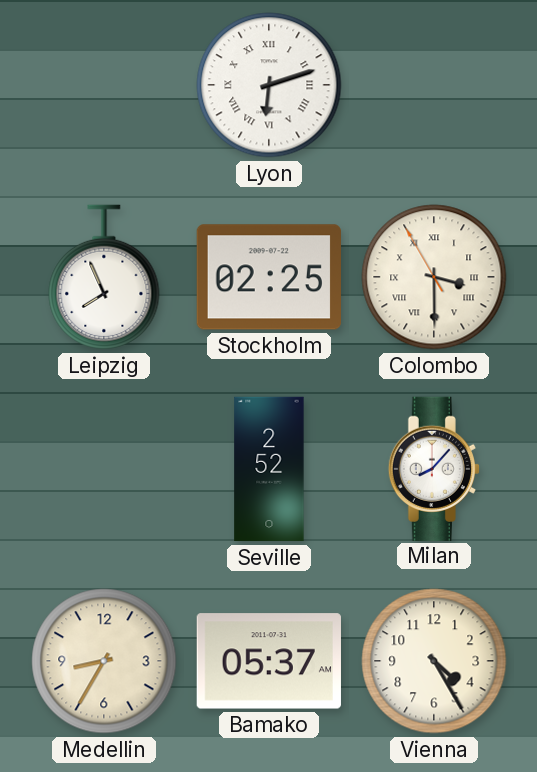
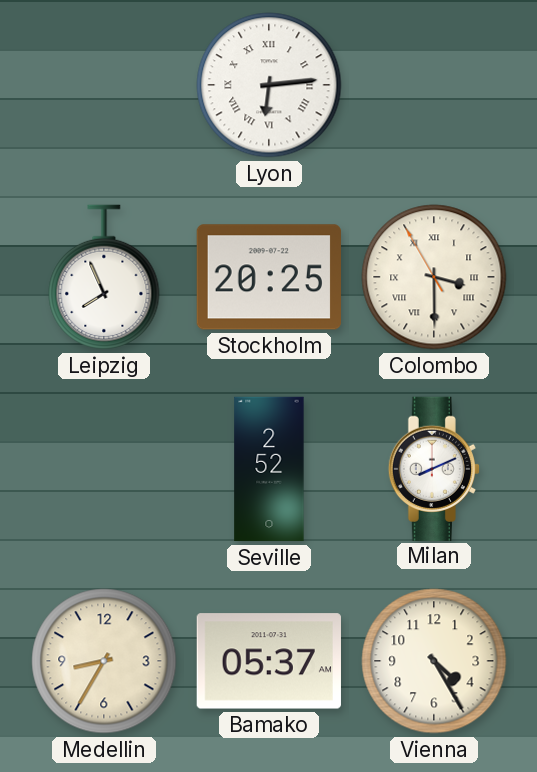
Lyon: 6:12 -> 6:14 (269, 85)
Stockholm: 02:25 -> 20:25 (269, 277)
Milan: 8:07 -> 8:11 (434, 468)
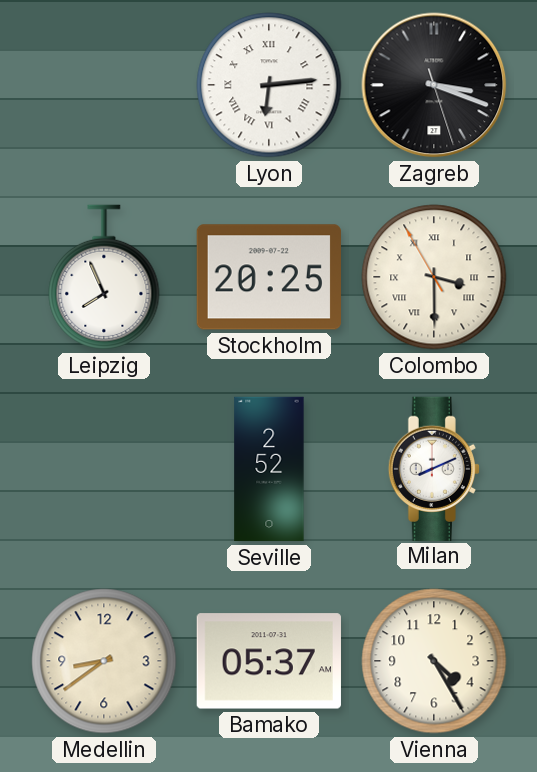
Zagreb: none -> 3:18 (434, 85)
Medellin: 8:35 -> 8:39 (104, 661)
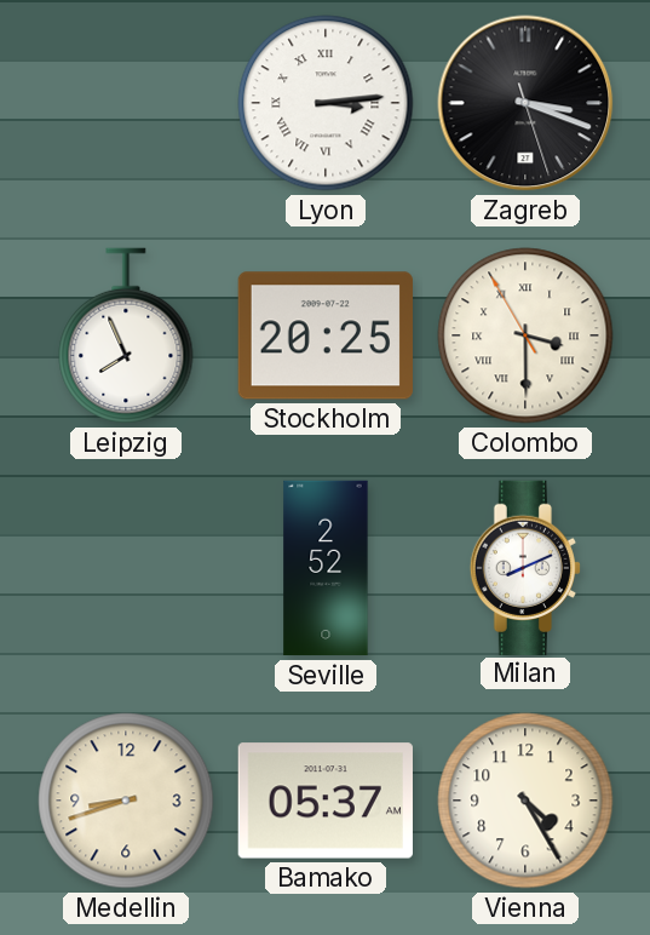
Lyon: 6:14 -> 3:14 (326, 103)
Medellin: 8:39 -> 8:42 (126, 801)
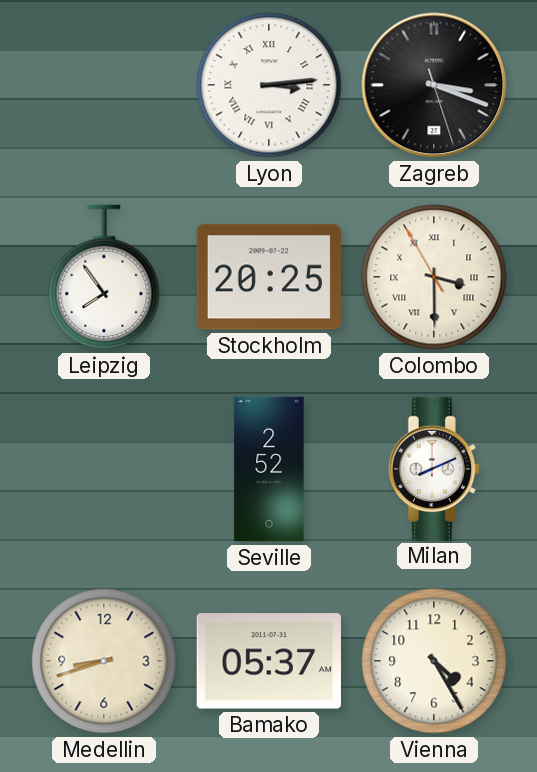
Leipzig: 7:56 -> 7:54 (104, 277)
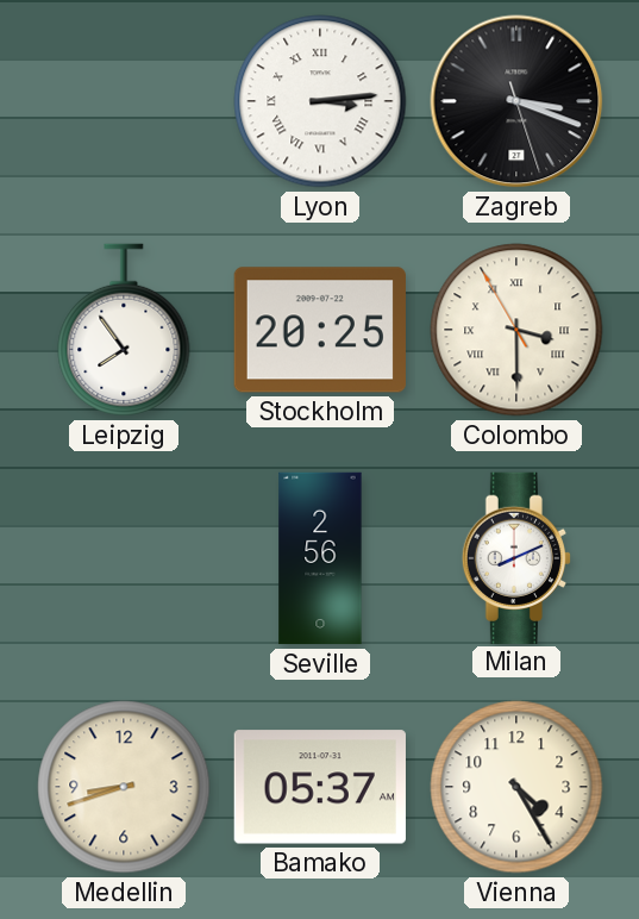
Seville: 2:52 -> 2:56 (320, 558)
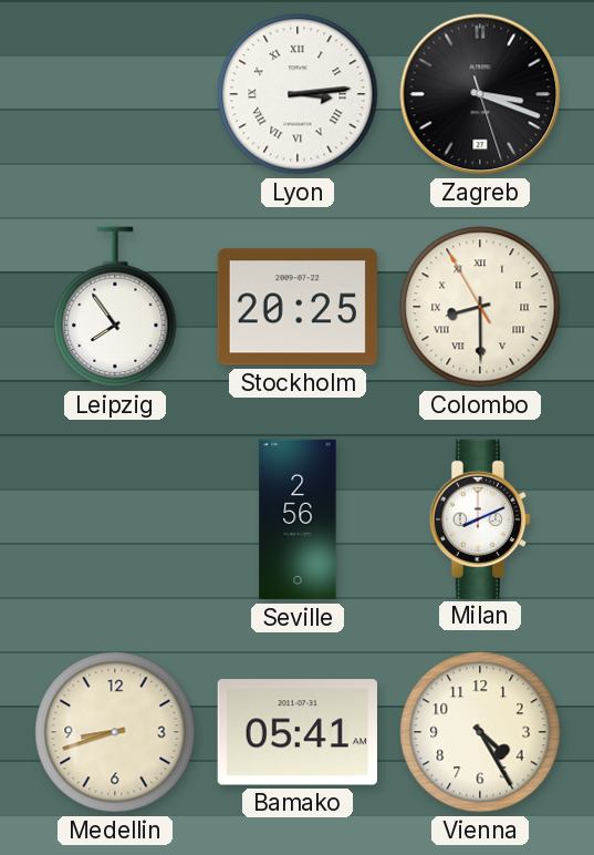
Colombo: 3:29 -> 8:29 (480, 307)
Bamako: 05:37 -> 05:41 (298, 732)
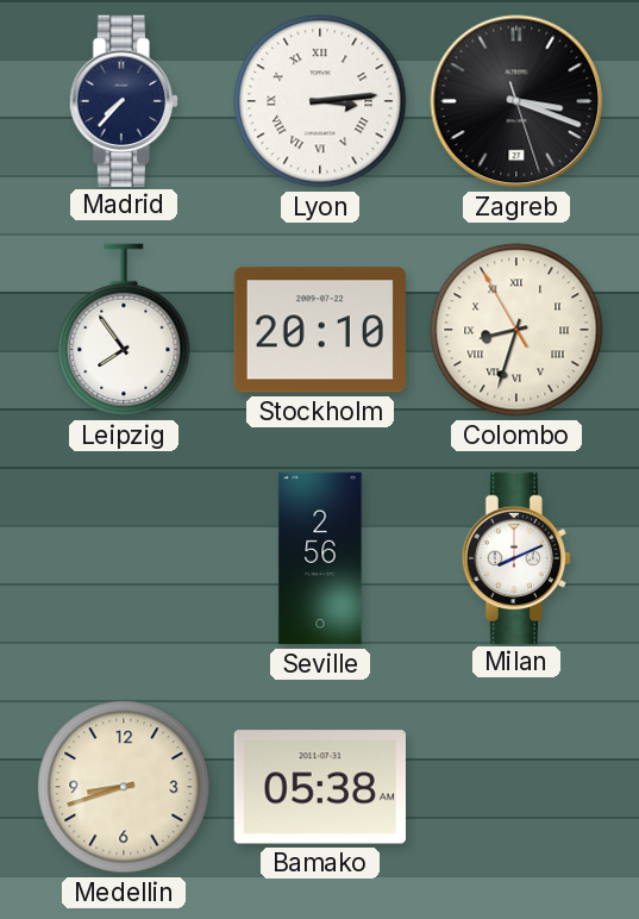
Madrid: none -> 7:37 (124, 100)
Stockholm: 20:25 -> 20:10 (320, 330)
Colombo: 8:29 -> 8:32 (516, 330)
Bamako: 05:41 -> 05:38 (320, 787)
Vienna: 4:25 -> none (480, 732)
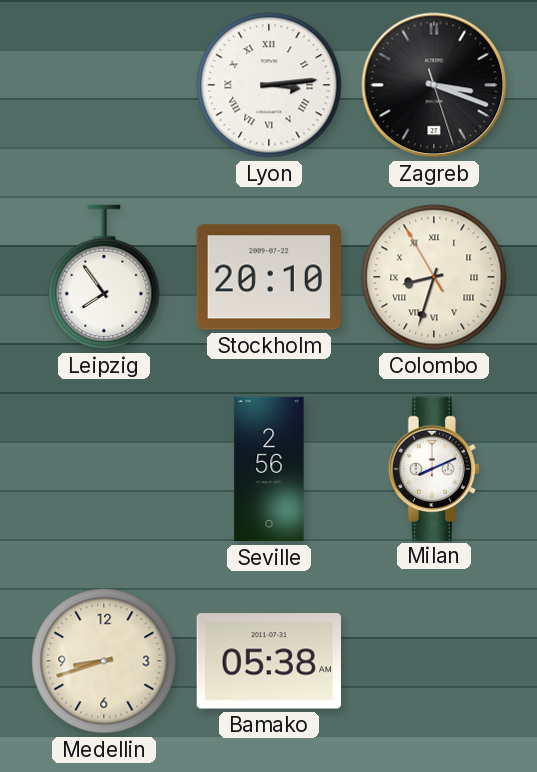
Madrid: 7:37 -> none (124, 100)
